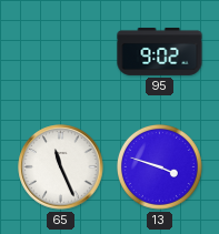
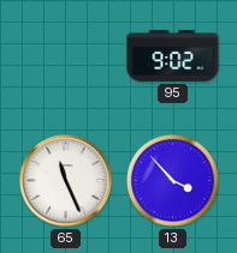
13: 3:48 -> 3:53 (172, 180)
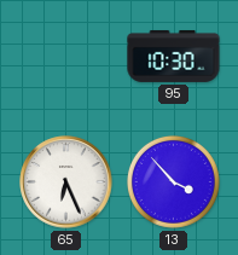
95: 9:02 -> 10:30 (174, 56)
65: 11:26 -> 6:26 (66, 182)
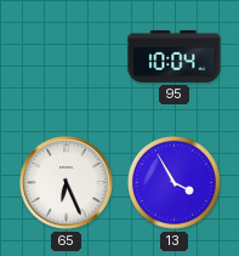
95: 10:30 -> 10:04 (175, 56)
13: 3:53 -> 3:55 (173, 182)
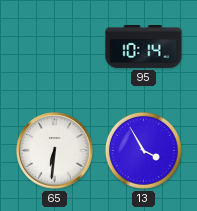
95: 10:04 -> 10:14 (144, 46)
65: 6:26 -> 6:31 (55, 151)
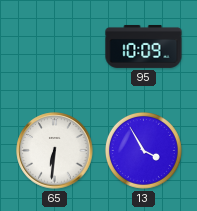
95: 10:14 -> 10:09 (144, 46)
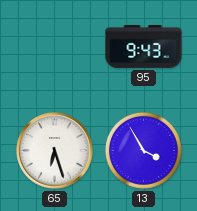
95: 10:09 -> 9:43 (144, 46)
65: 6:31 -> 6:27 (55, 151)
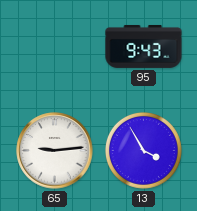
65: 6:27 -> 9:14 (55, 151)
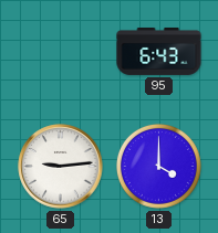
95: 9:43 -> 6:43 (159, 51)
13: 3:55 -> 4:00 (158, 166)
